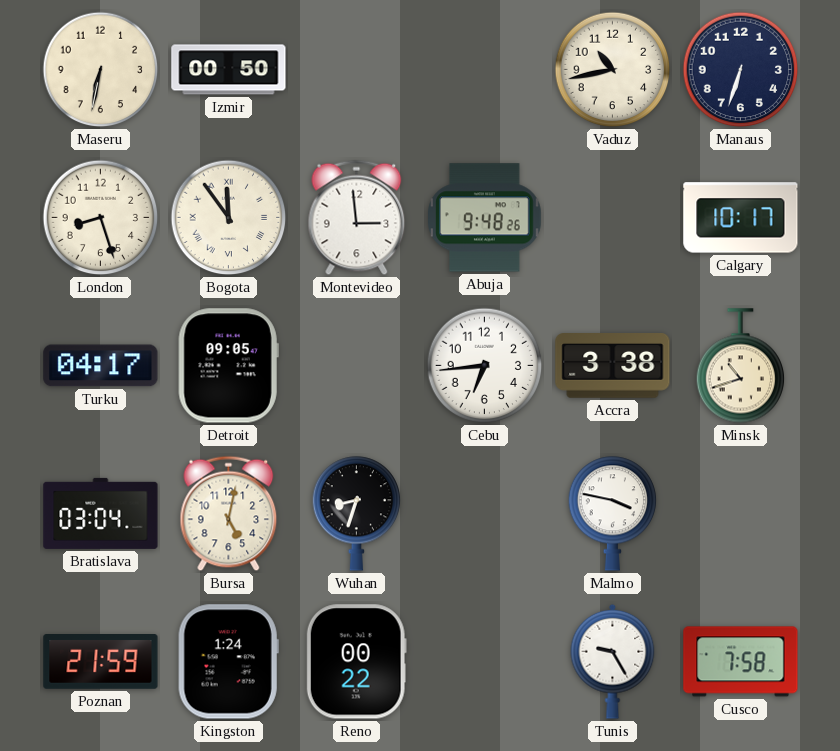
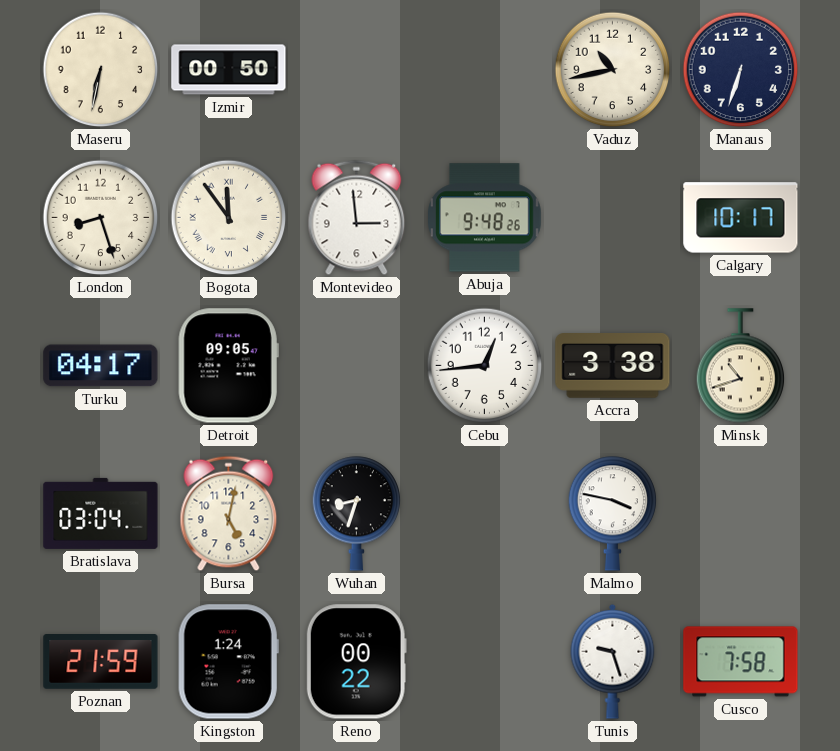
Cebu: 6:44 -> 12:44 (485, 366)
Tunis: 9:25 -> 9:27 (613, 661)
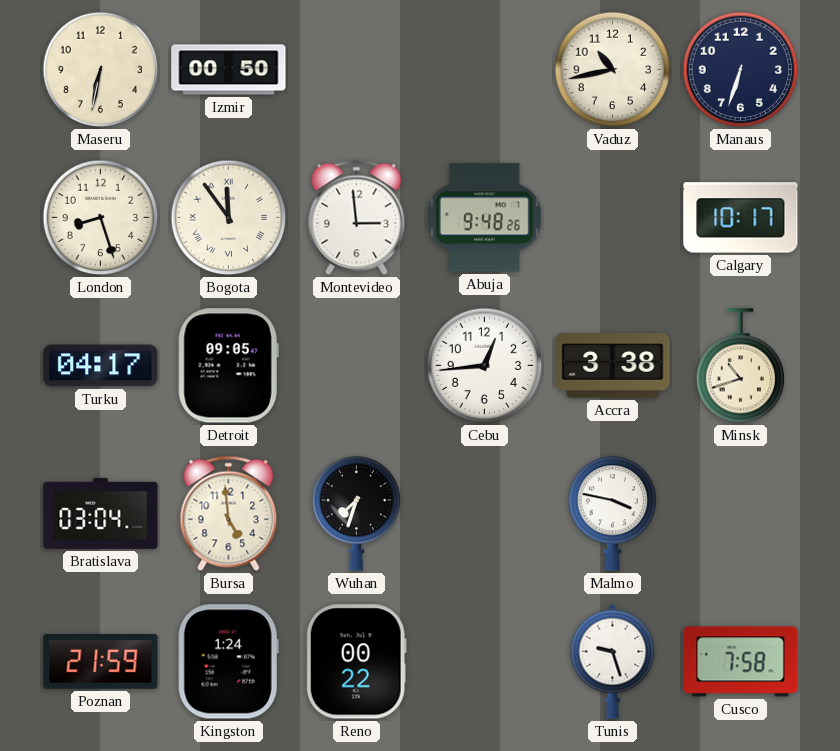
Bursa: 5:02 -> 4:59 (229, 514)
Wuhan: 8:33 -> 7:33 (357, 514)
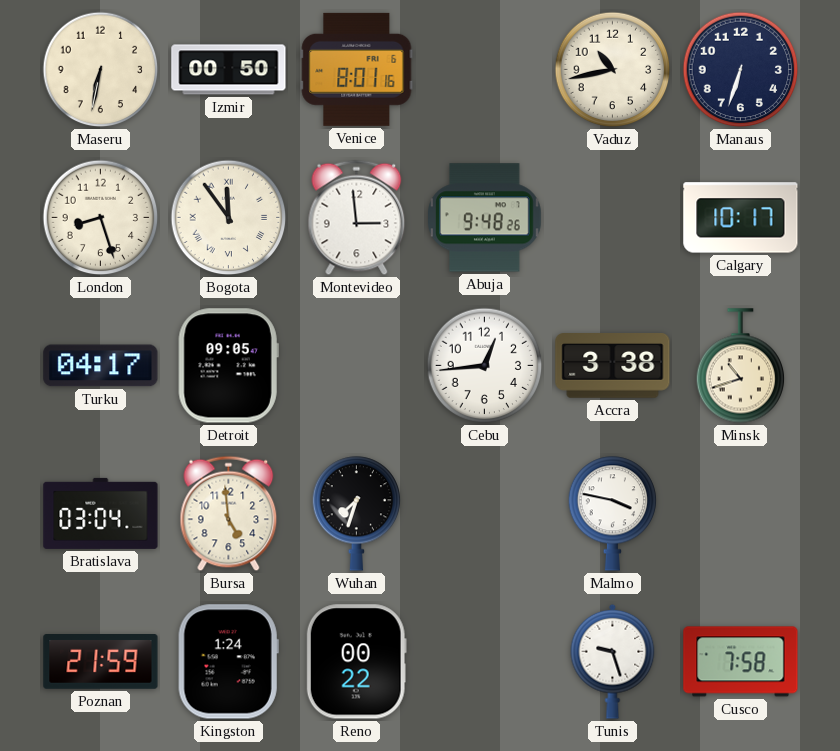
Venice: none -> 8:01 (357, 69)
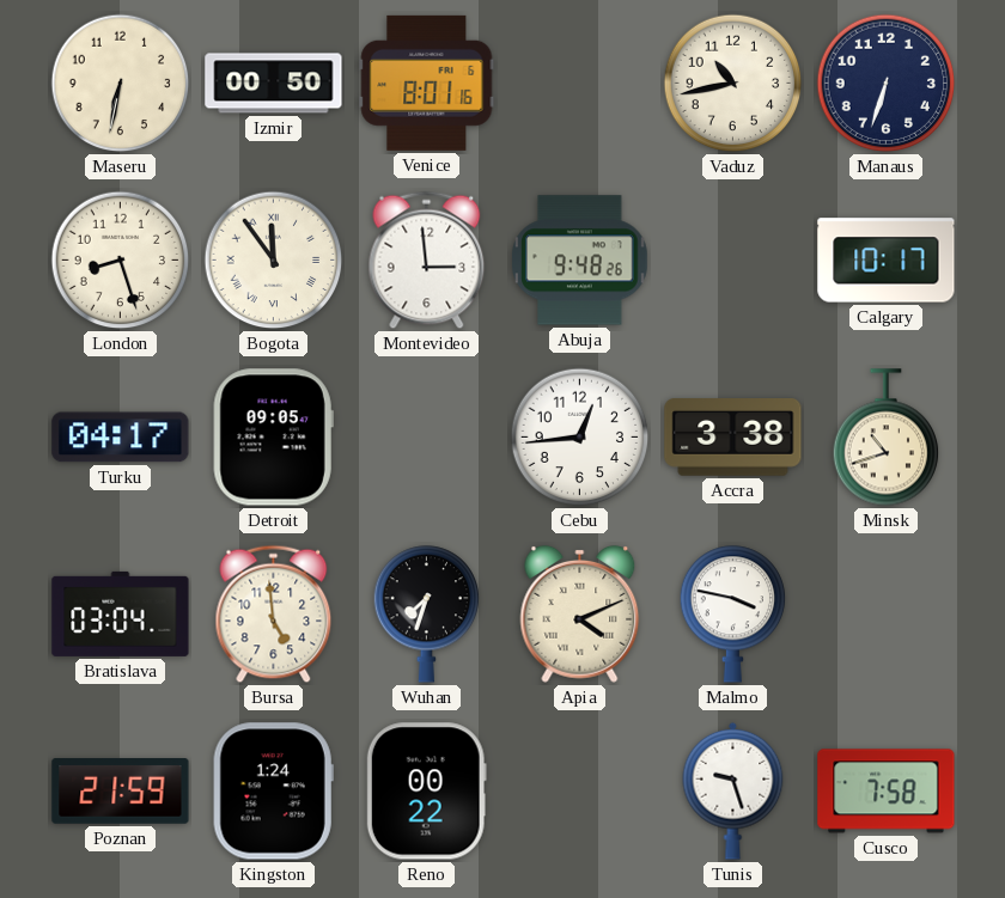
Apia: none -> 4:11 (580, 613)
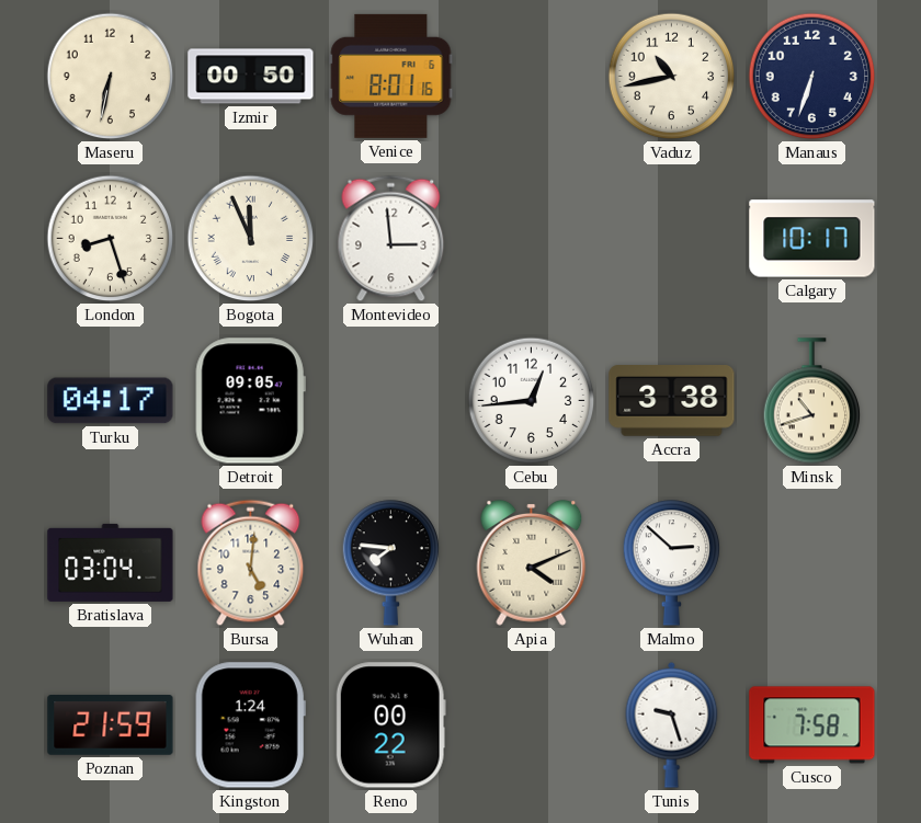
Bogota: 11:54 -> 11:56 (251, 239)
Abuja: 9:48 -> none (580, 261)
Bursa: 4:59 -> 5:01 (251, 563)
Wuhan: 7:33 -> 7:46 (391, 563)
Malmo: 3:47 -> 2:52 (672, 563)
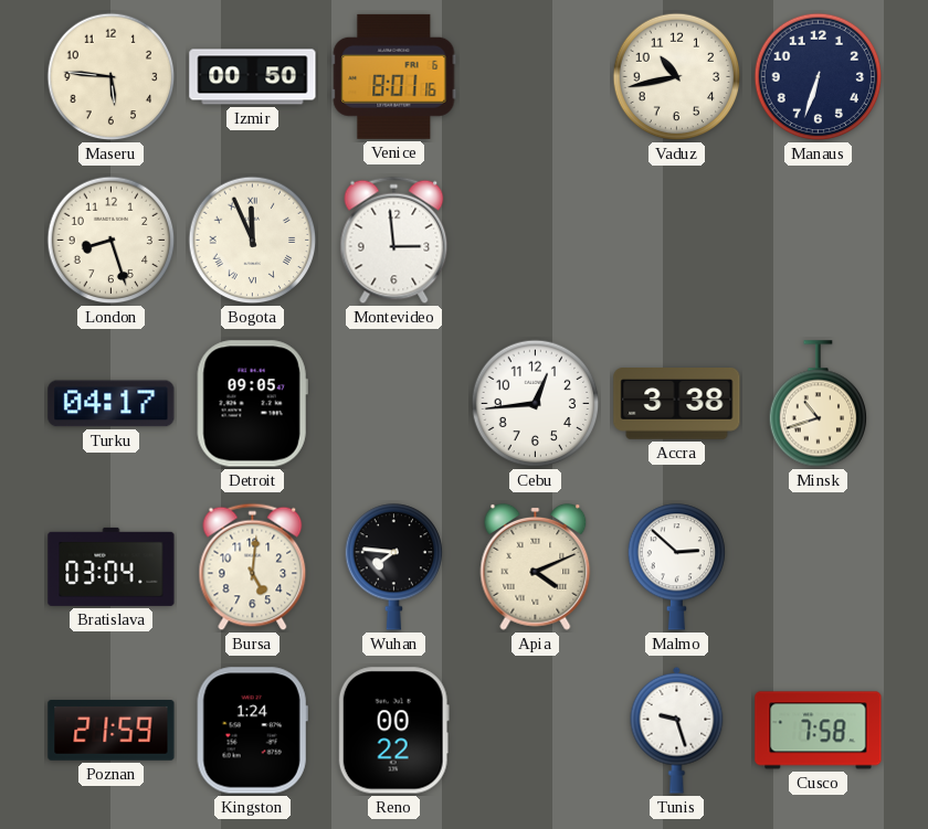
Maseru: 6:32 -> 5:46 (112, 77)
Calgary: 10:17 -> none (812, 239)
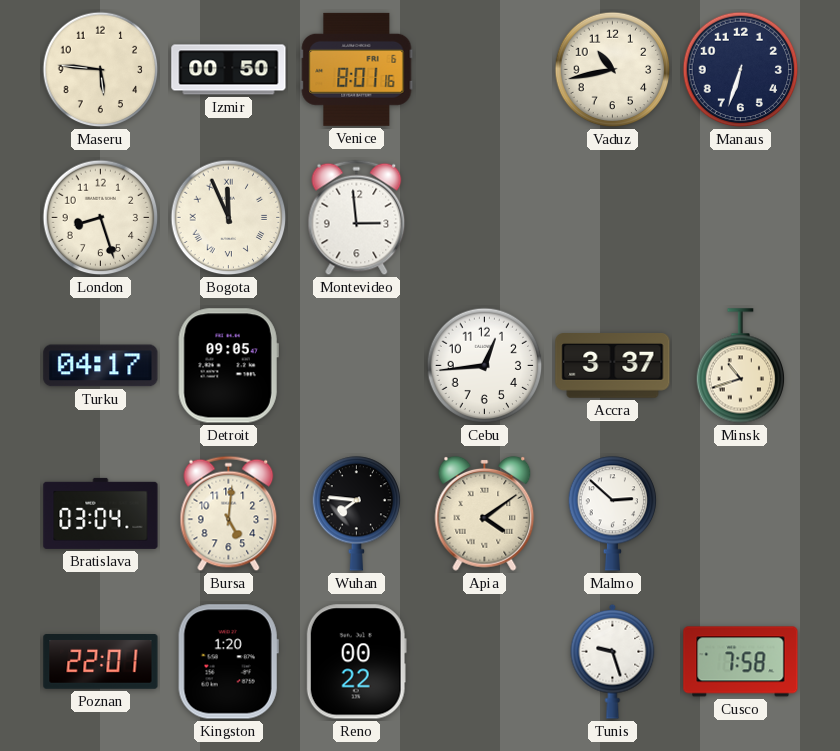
Accra: 3:38 -> 3:37 (613, 366)
Apia: 4:11 -> 4:09 (485, 513)
Poznan: 21:59 -> 22:01 (101, 662)
Kingston: 1:24 -> 1:20 (228, 662)
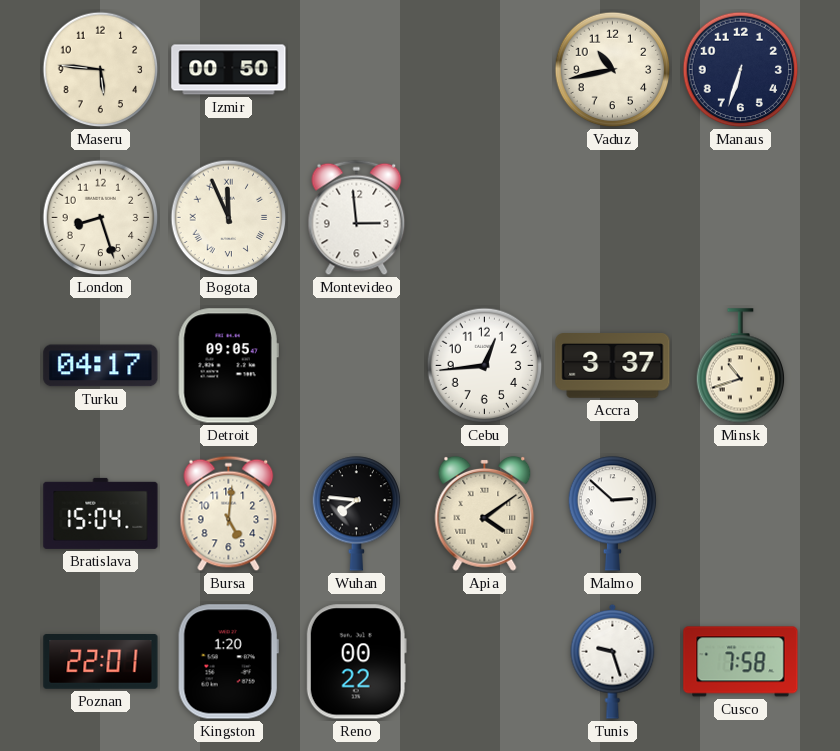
Venice: 8:01 -> none (357, 69)
Bratislava: 03:04 -> 15:04 (101, 513)
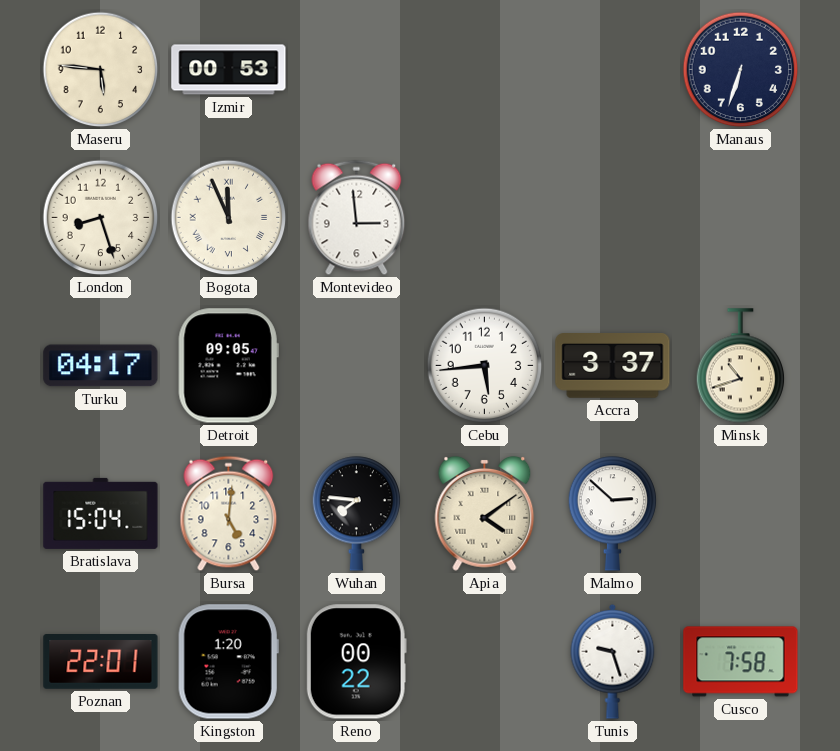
Izmir: 00:50 -> 00:53 (229, 70)
Vaduz: 10:43 -> none (613, 70)
Cebu: 12:44 -> 5:44 (485, 366)
